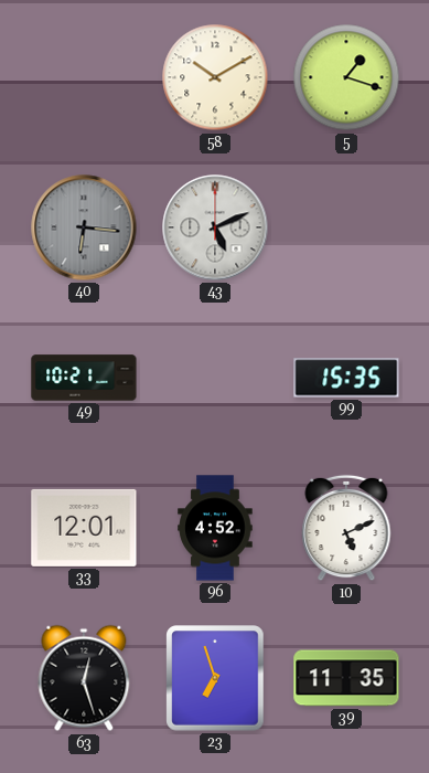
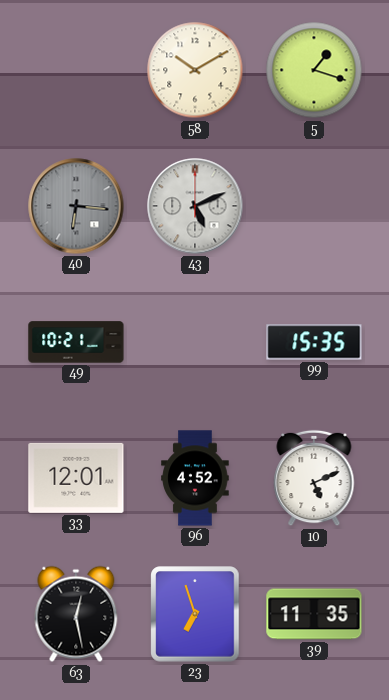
63: 12:27 -> 12:28 (76, 614)
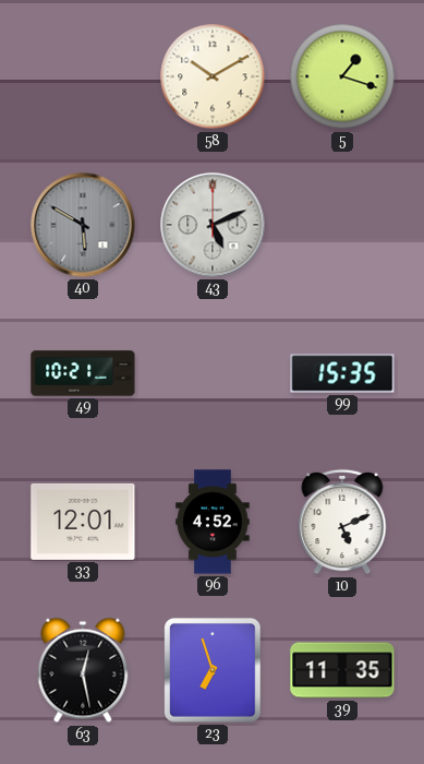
40: 6:16 -> 5:50 (83, 225)
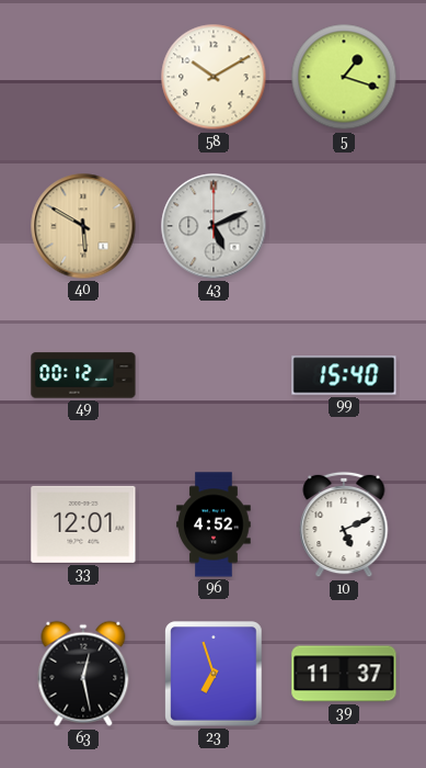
40 dial: grey -> champagne (83, 226)
49: 10:21 -> 00:12 (83, 375)
99: 15:35 -> 15:40 (344, 375)
39: 11:35 -> 11:37 (344, 674)
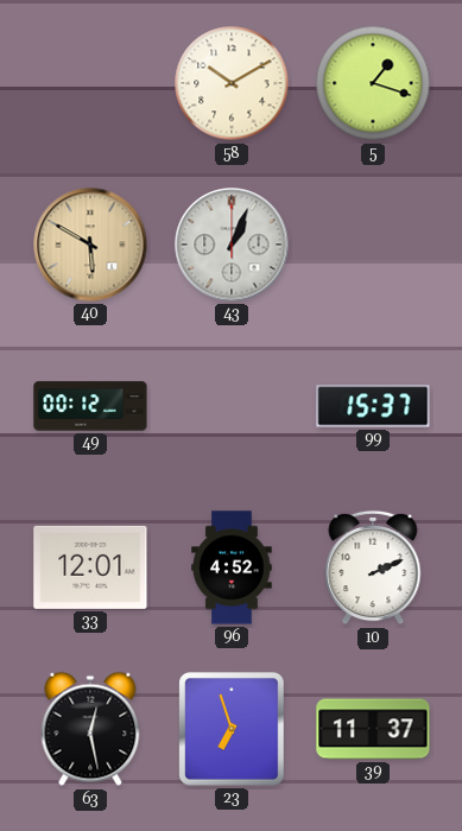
43: 5:11 -> 1:04 (232, 245)
99: 15:40 -> 15:37 (373, 406)
10: 5:11 -> 2:11 (373, 567)
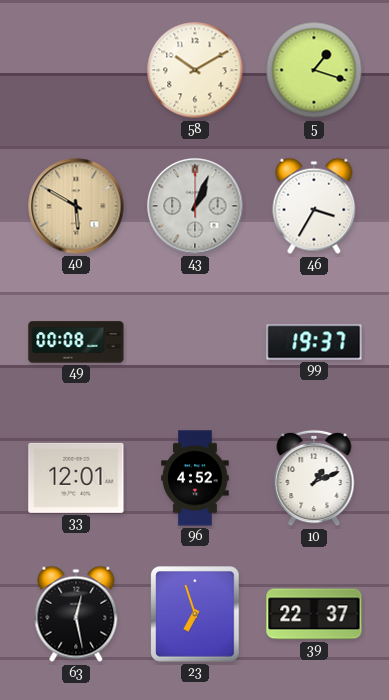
46: none -> 3:35 (314, 206)
49: 00:12 -> 00:08 (76, 342)
99: 15:37 -> 19:37 (314, 342)
10: 2:11 -> 1:11 (314, 478)
39: 11:37 -> 22:37 (314, 614)
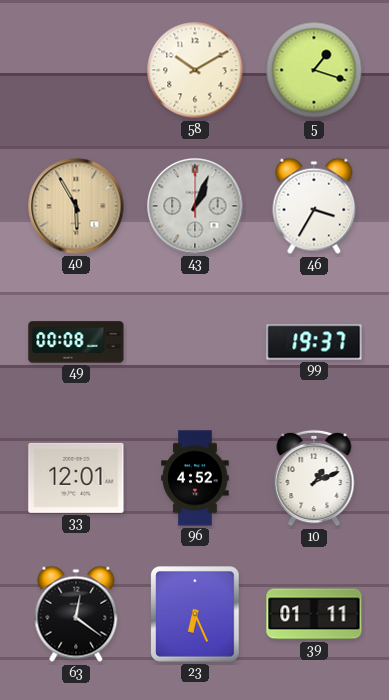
40: 5:50 -> 5:55 (76, 206)
63: 12:28 -> 12:21 (76, 614)
23: 6:57 -> 6:26 (195, 614)
39: 22:37 -> 01:11 (314, 614)
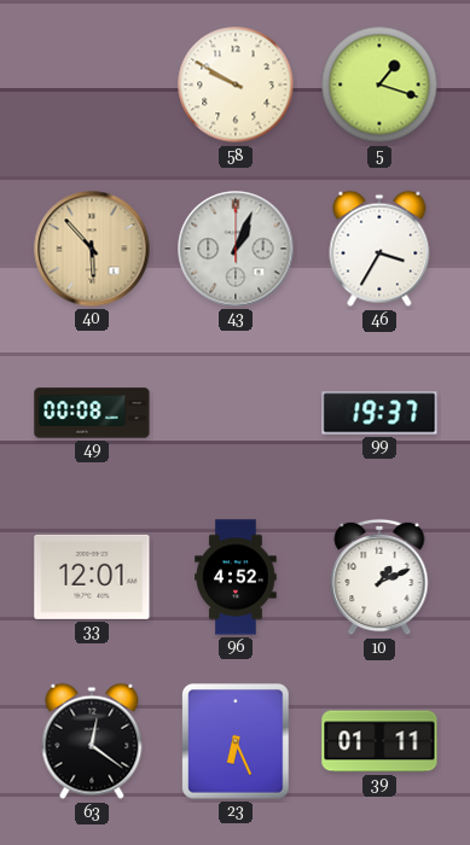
58: 10:10 -> 9:50 (236, 84)
40: 5:55 -> 5:53 (92, 249)
